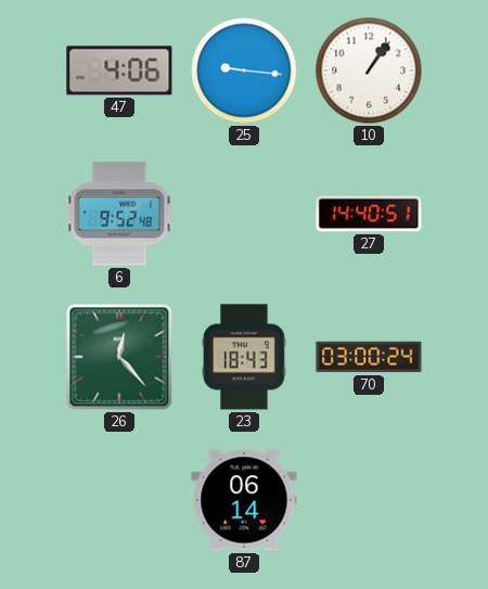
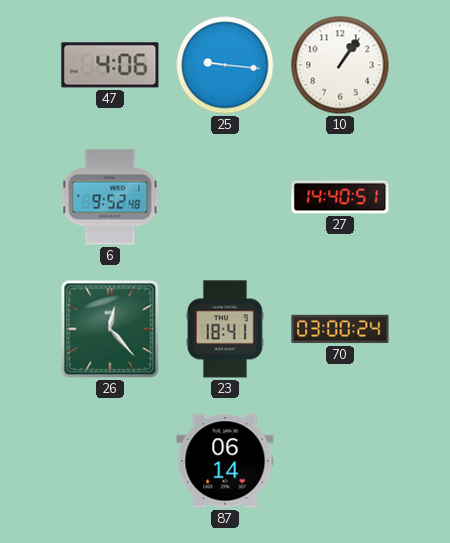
23: 18:43 -> 18:41 (225, 329)
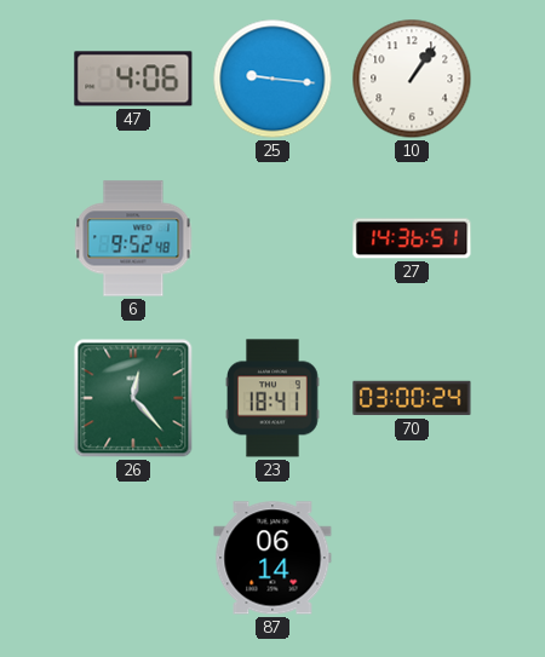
27: 14:40 -> 14:36 (412, 238)
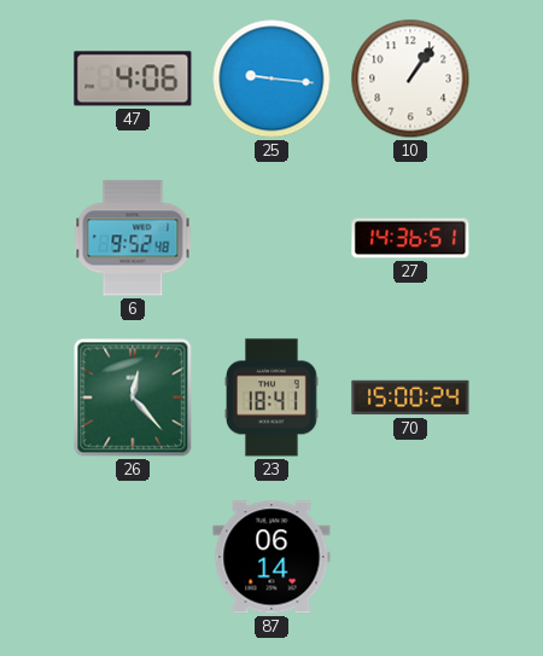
70: 03:00 -> 15:00 (410, 397)
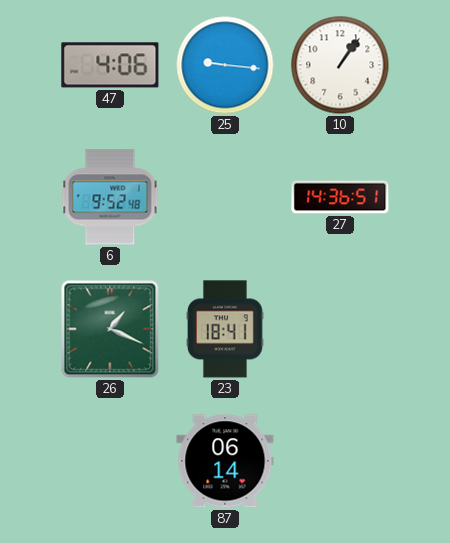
26: 12:23 -> 1:19 (110, 329)
70: 15:00 -> none (410, 397)
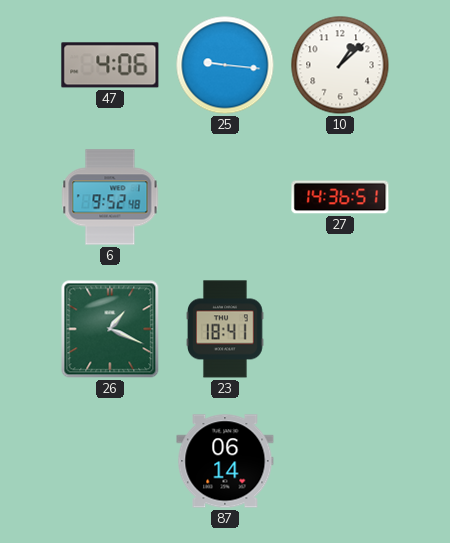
10: 1:06 -> 1:08 (340, 65)
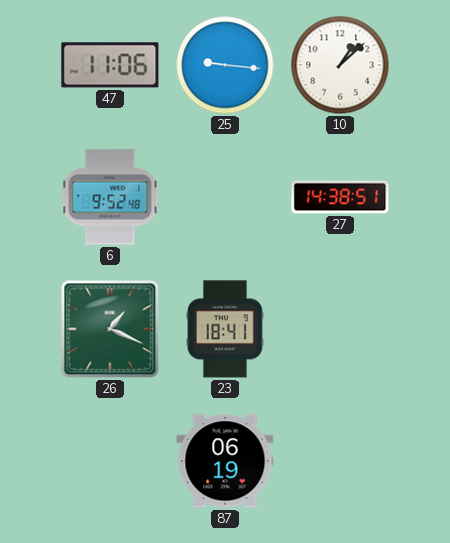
47: 4:06 -> 11:06 (110, 65)
27: 14:36 -> 14:38 (340, 197)
87: 06:14 -> 06:19 (225, 461)
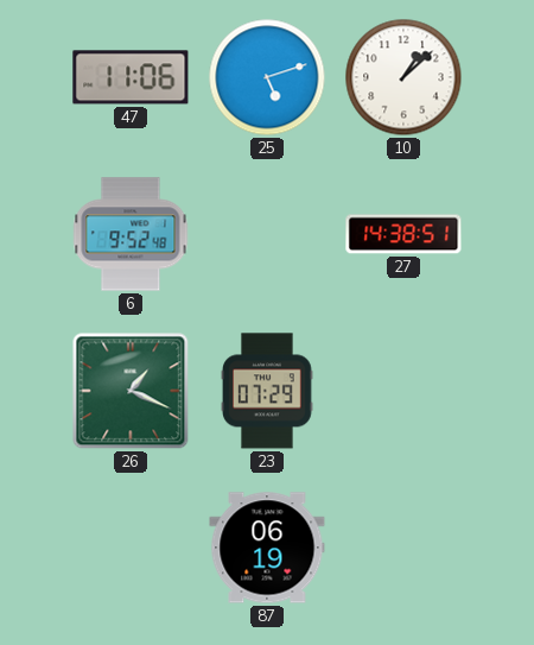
25: 9:16 -> 5:12 (267, 77)
23: 18:41 -> 07:29 (267, 391)
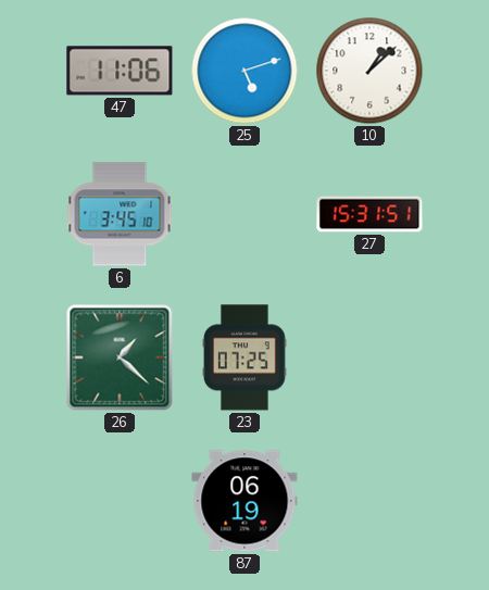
6: 9:52 -> 3:45 (120, 214)
27: 14:38 -> 15:31 (369, 214)
26: 1:19 -> 1:22 (120, 357)
23: 07:29 -> 07:25 (244, 357)
